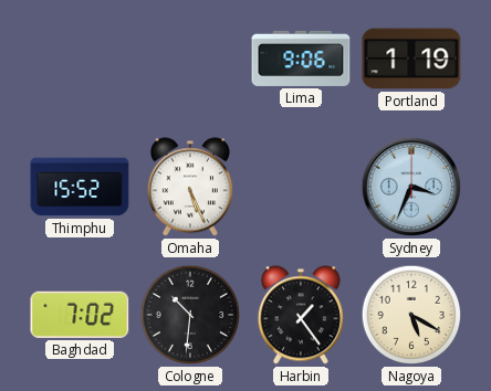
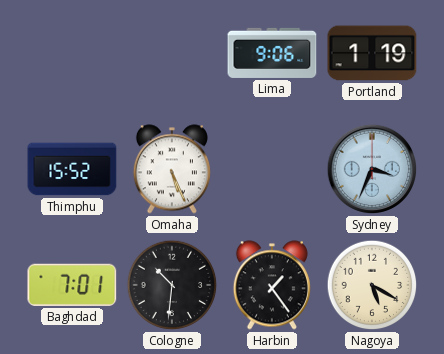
Baghdad: 7:02 -> 7:01 (72, 285)
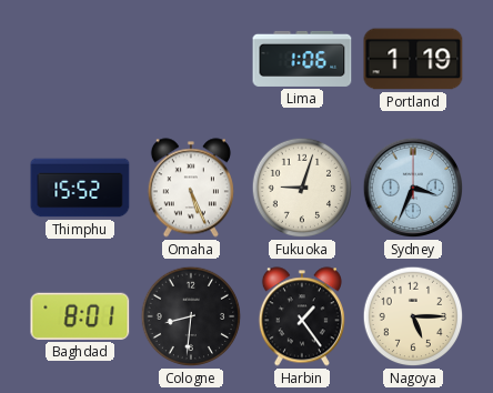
Lima: 9:06 -> 1:06 (302, 59)
Fukuoka: none -> 9:03 (302, 188)
Baghdad: 7:01 -> 8:01 (80, 316)
Cologne: 10:31 -> 8:31 (191, 316)
Nagoya: 5:20 -> 5:15 (413, 316)
